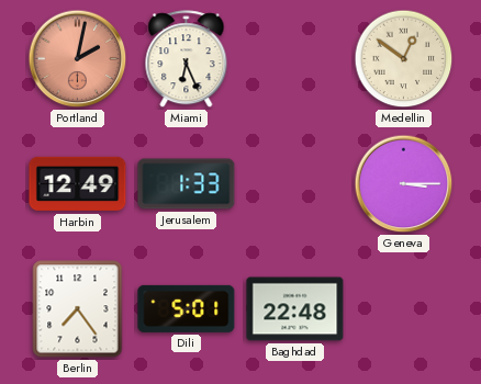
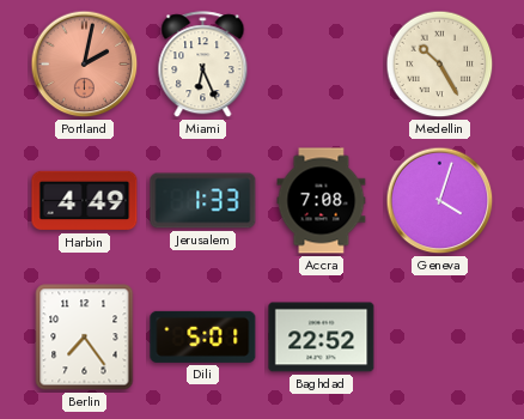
Medellin: 12:51 -> 10:25 (440, 65)
Harbin: 12:49 -> 4:49 (85, 201)
Accra: none -> 7:08 (322, 201)
Geneva: 3:15 -> 4:03 (440, 201)
Baghdad: 22:48 -> 22:52 (322, 338)
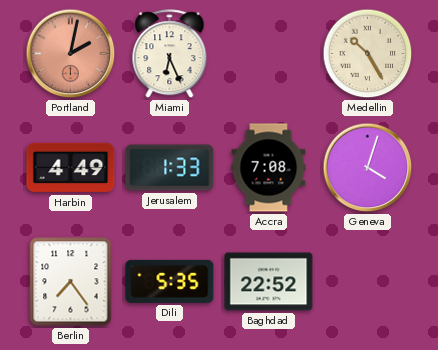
Dili: 5:01 -> 5:35 (170, 281)
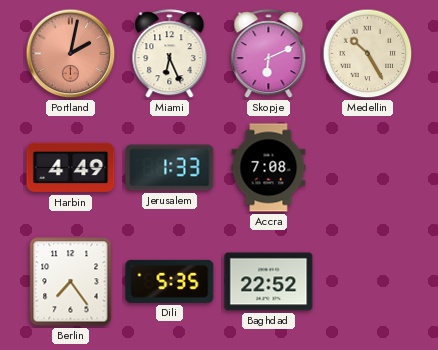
Skopje: none -> 6:11 (269, 54)
Geneva: 4:03 -> none (368, 168)
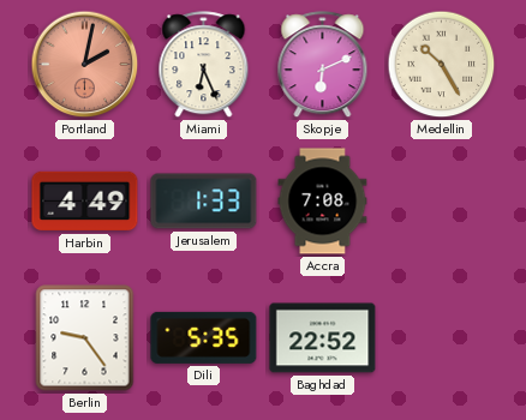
Berlin: 7:24 -> 9:24 (85, 338)
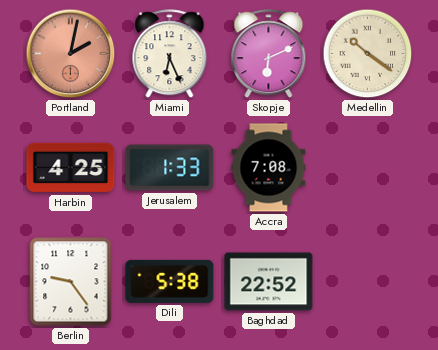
Medellin: 10:25 -> 10:21 (368, 54)
Harbin: 4:49 -> 4:25 (71, 168)
Dili: 5:35 -> 5:38 (170, 281)
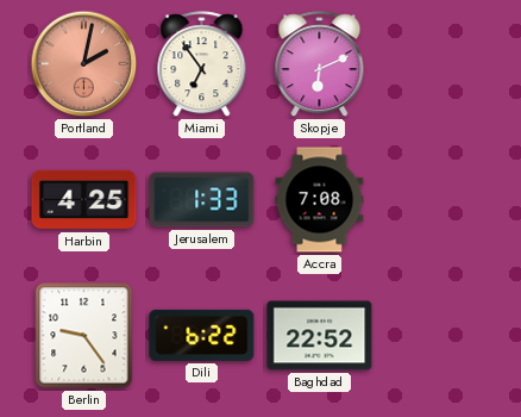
Miami: 6:26 -> 6:54 (202, 64)
Medellin: 10:21 -> none (368, 54)
Dili: 5:38 -> 6:22 (202, 335)
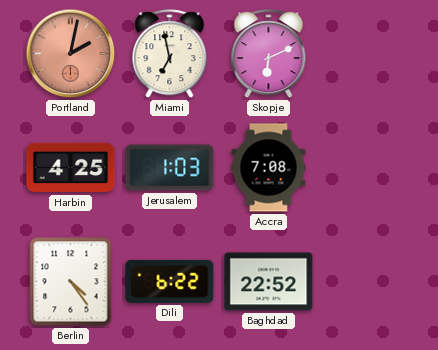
Miami: 6:54 -> 6:58 (170, 54)
Jerusalem: 1:33 -> 1:03 (170, 168)
Berlin: 9:24 -> 4:24 (71, 282)
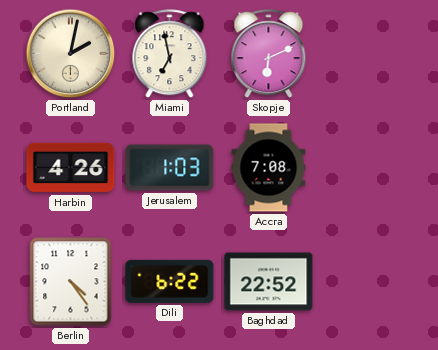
Portland dial: salmon -> cream (71, 54)
Harbin: 4:25 -> 4:26 (71, 168)
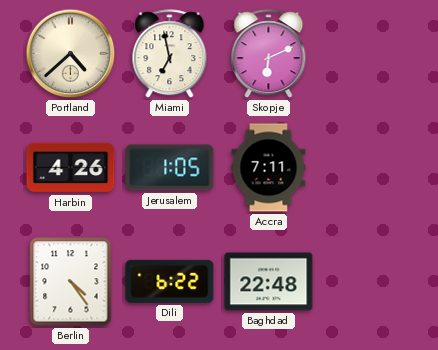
Portland: 2:02 -> 4:38 (71, 54)
Jerusalem: 1:03 -> 1:05 (170, 168)
Accra: 7:08 -> 7:11 (269, 168)
Baghdad: 22:52 -> 22:48 (269, 282)
